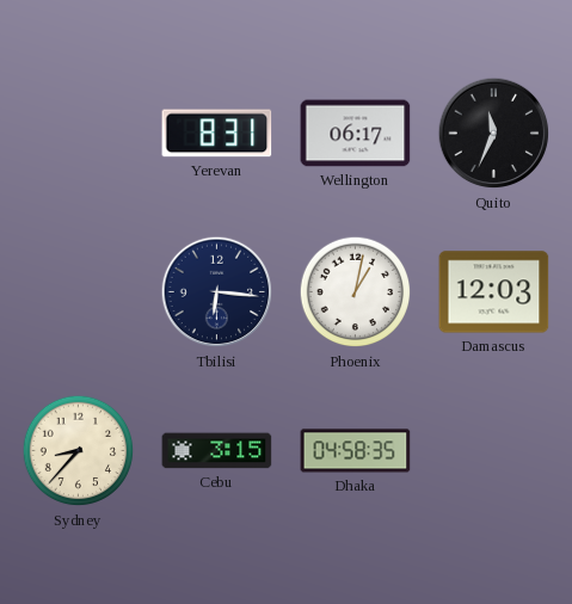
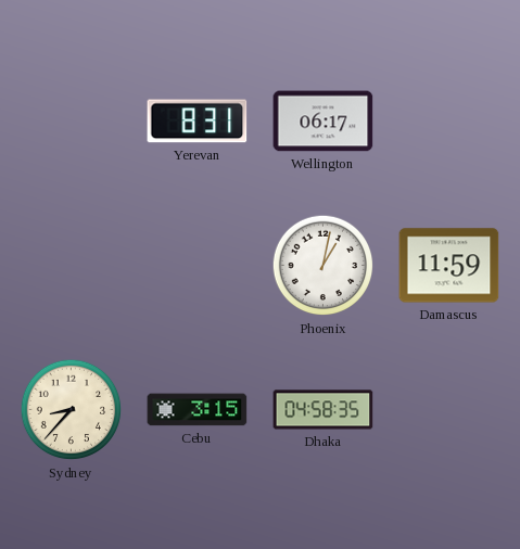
Quito: 11:34 -> none (494, 134)
Tbilisi: 6:16 -> none (217, 292)
Damascus: 12:03 -> 11:59 (449, 266)
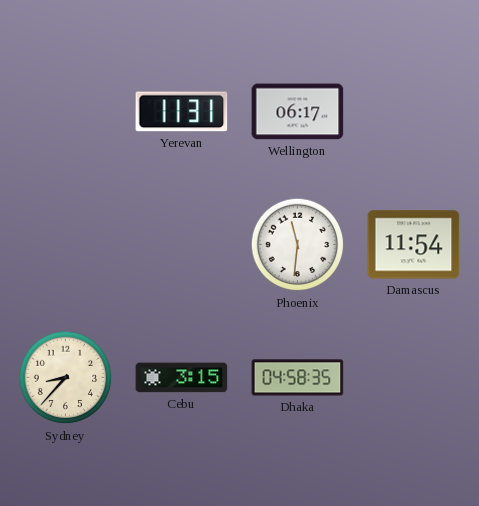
Yerevan: 8:31 -> 11:31 (182, 112)
Phoenix: 1:02 -> 11:31 (298, 245)
Damascus: 11:59 -> 11:54 (414, 245)
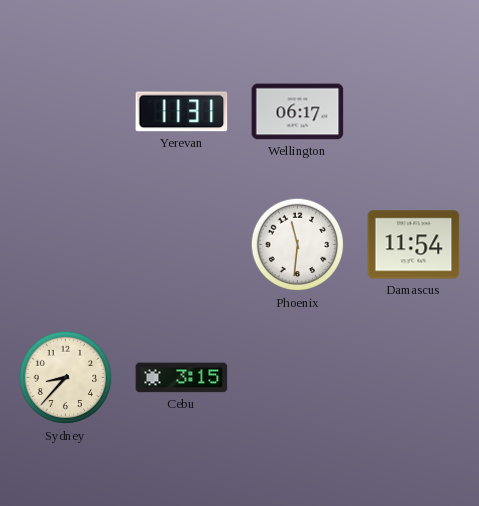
Dhaka: 04:58 -> none (298, 378)
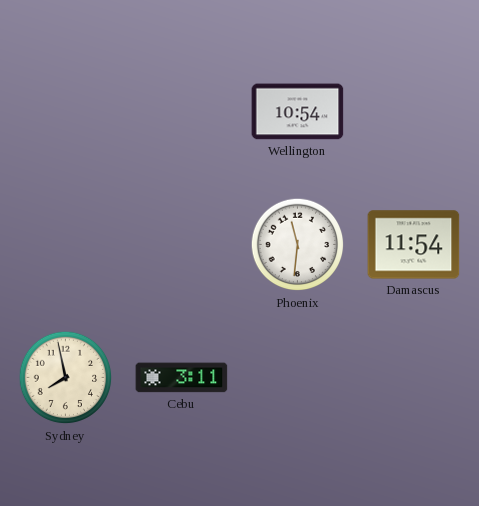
Yerevan: 11:31 -> none (182, 112)
Wellington: 06:17 -> 10:54 (298, 112)
Sydney: 8:37 -> 7:58 (66, 378)
Cebu: 3:15 -> 3:11 (182, 378)
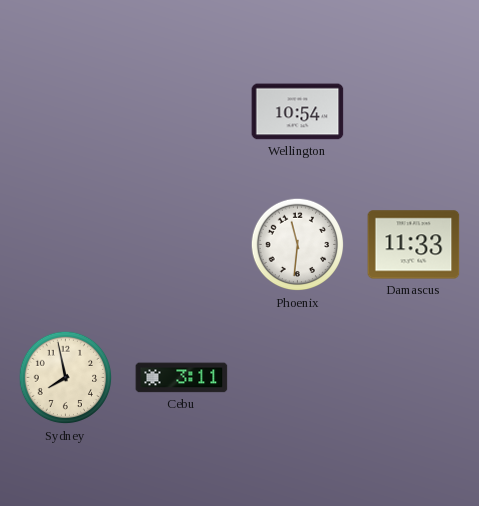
Damascus: 11:54 -> 11:33 (414, 245)
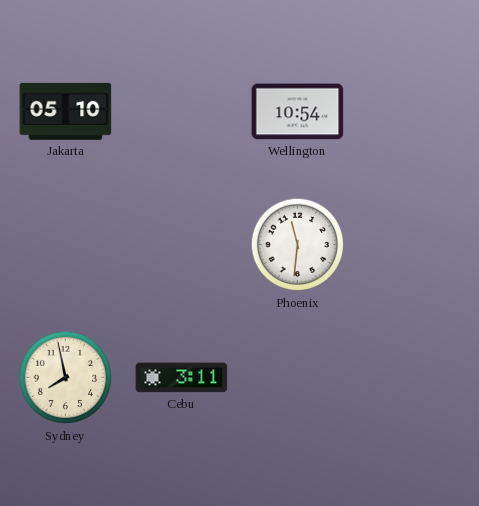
Jakarta: none -> 05:10 (66, 111)
Damascus: 11:33 -> none (414, 245)
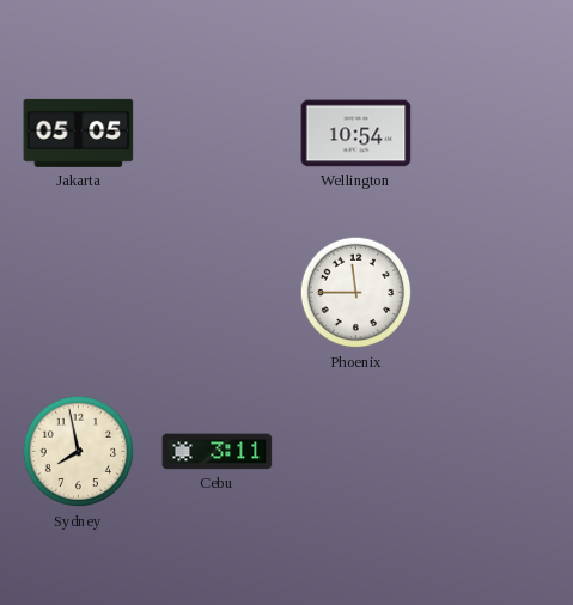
Jakarta: 05:10 -> 05:05 (79, 133)
Phoenix: 11:31 -> 11:45 (356, 293)
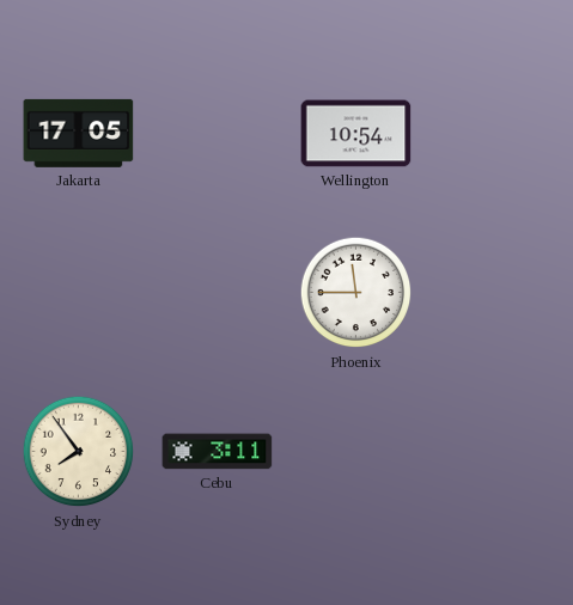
Jakarta: 05:05 -> 17:05 (79, 133)
Sydney: 7:58 -> 7:54 (79, 452)
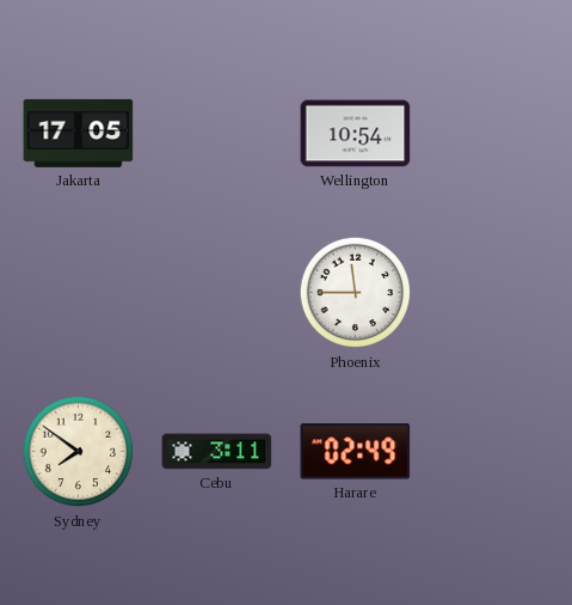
Sydney: 7:54 -> 7:51 (79, 452)
Harare: none -> 02:49 (356, 452)
